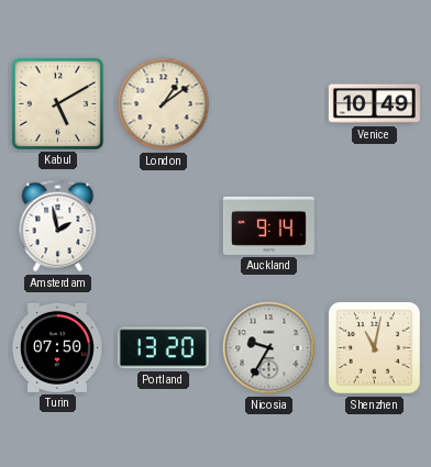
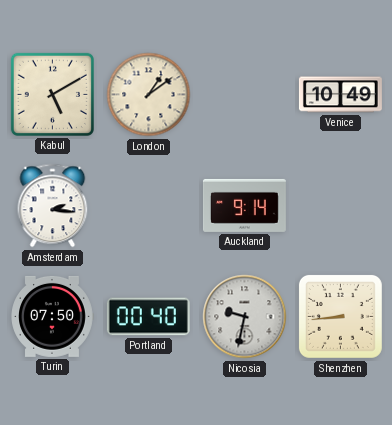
Amsterdam: 1:58 -> 2:16 (53, 206)
Portland: 13:20 -> 00:40 (148, 317)
Nicosia: 9:35 -> 9:32 (245, 317)
Shenzhen: 11:02 -> 8:44 (340, 316)
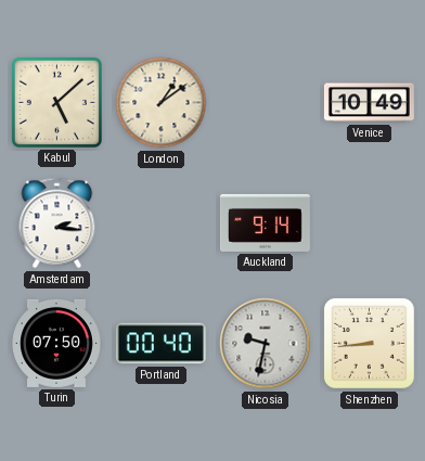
Kabul: 5:10 -> 5:08 (56, 102)
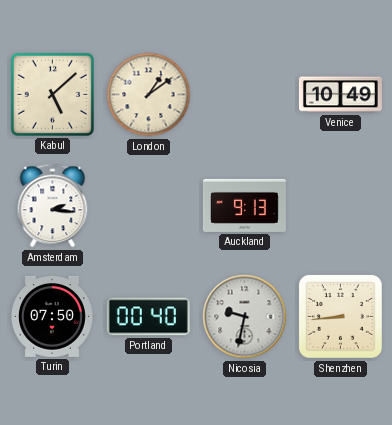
Auckland: 9:14 -> 9:13 (244, 205)
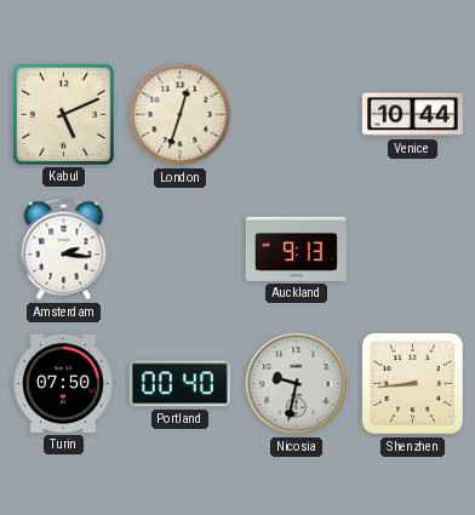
Kabul: 5:08 -> 5:11 (63, 114)
London: 1:09 -> 12:33 (181, 115)
Venice: 10:49 -> 10:44 (412, 115)
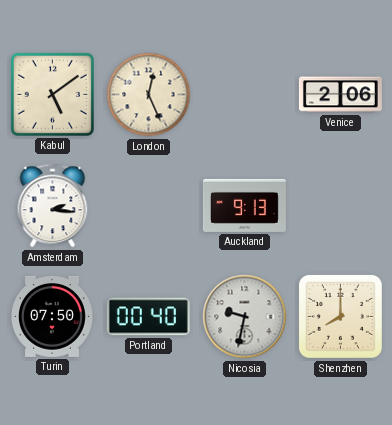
Kabul: 5:11 -> 5:09 (52, 94)
London: 12:33 -> 12:26 (149, 95)
Venice: 10:44 -> 2:06 (340, 95)
Shenzhen: 8:44 -> 8:00 (340, 316)
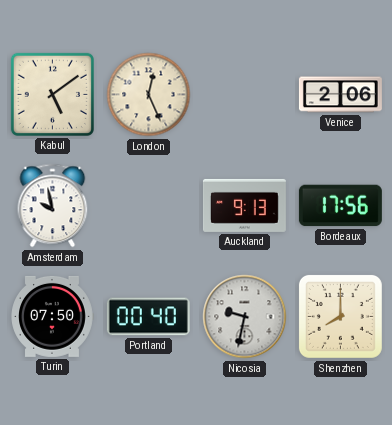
Amsterdam: 2:16 -> 9:58 (53, 206)
Bordeaux: none -> 17:56 (340, 206)
